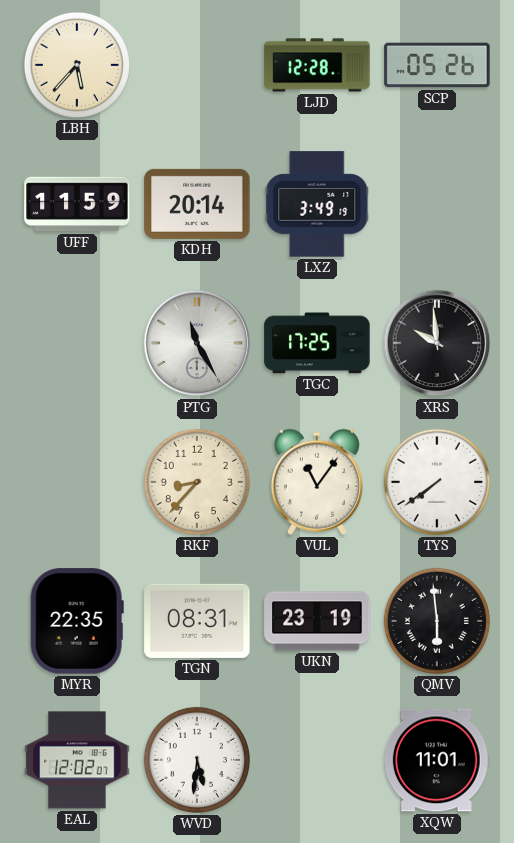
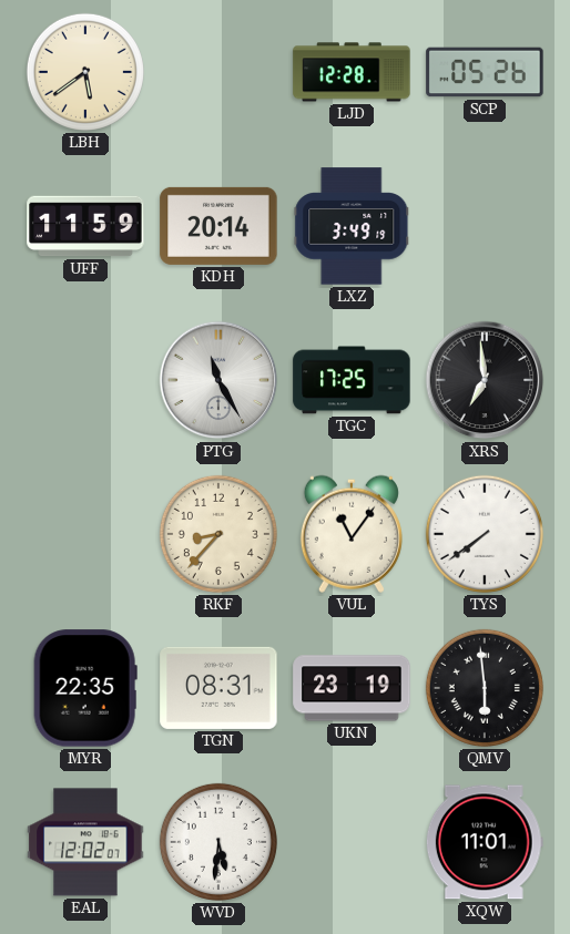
LBH: 5:37 -> 5:39 (85, 72)
XRS: 9:59 -> 6:59 (485, 380)
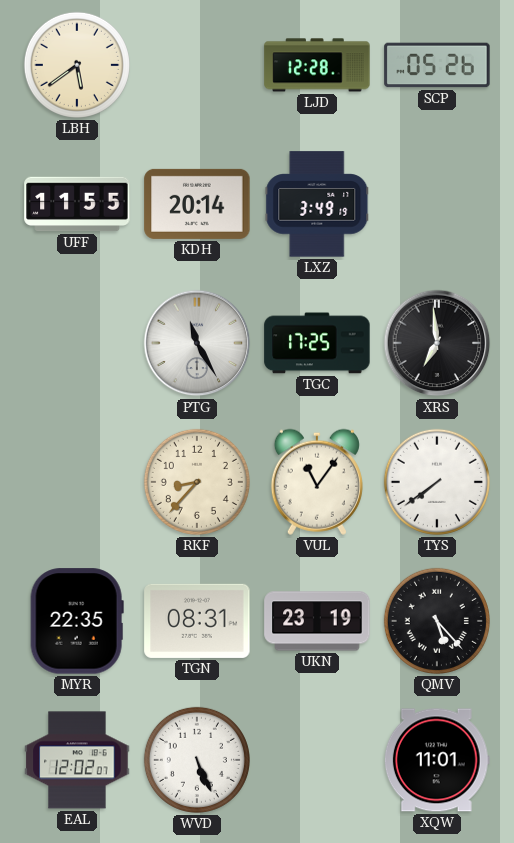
UFF: 11:59 -> 11:55 (77, 204)
QMV: 5:59 -> 5:23 (437, 621)
WVD: 5:31 -> 5:26 (197, 760)
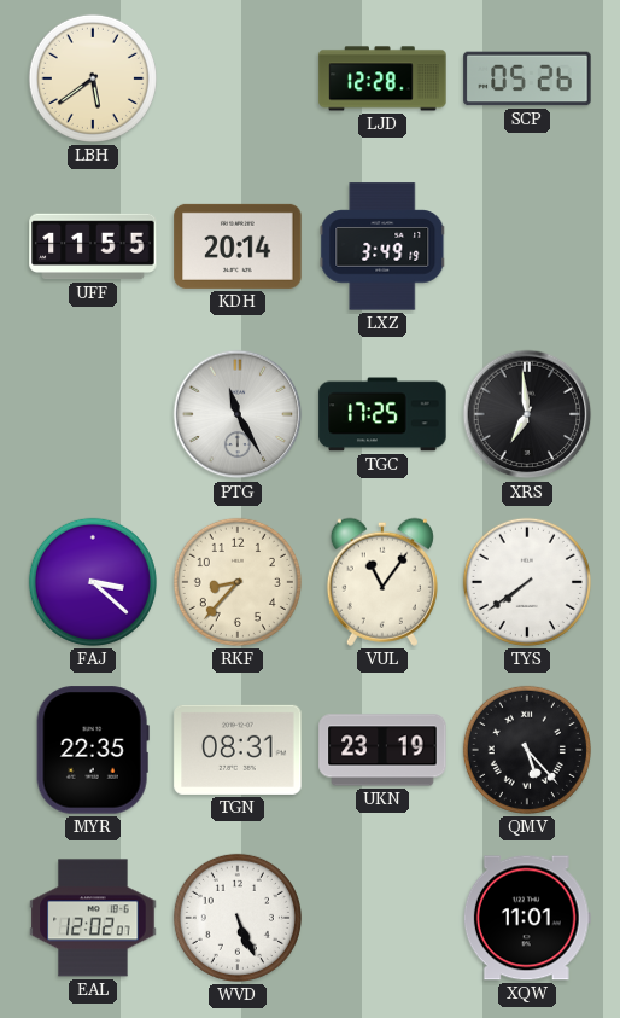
FAJ: none -> 3:22 (93, 582)
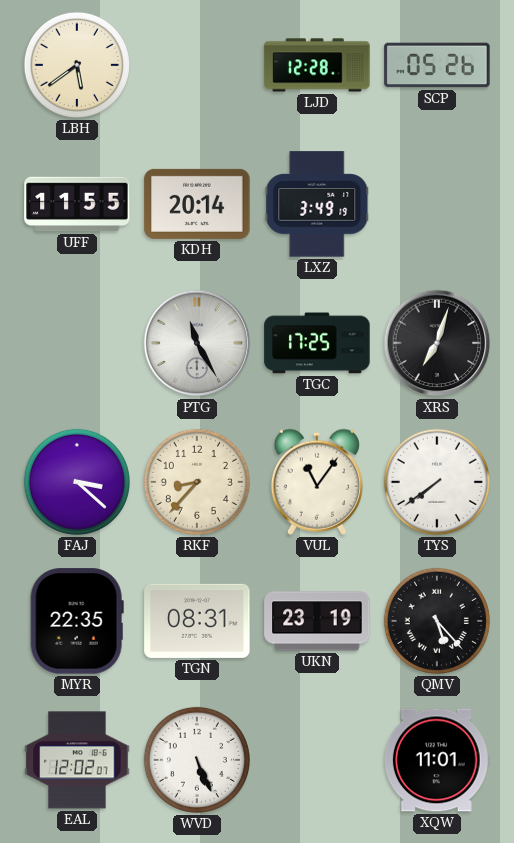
XRS: 6:59 -> 7:03 (437, 343)
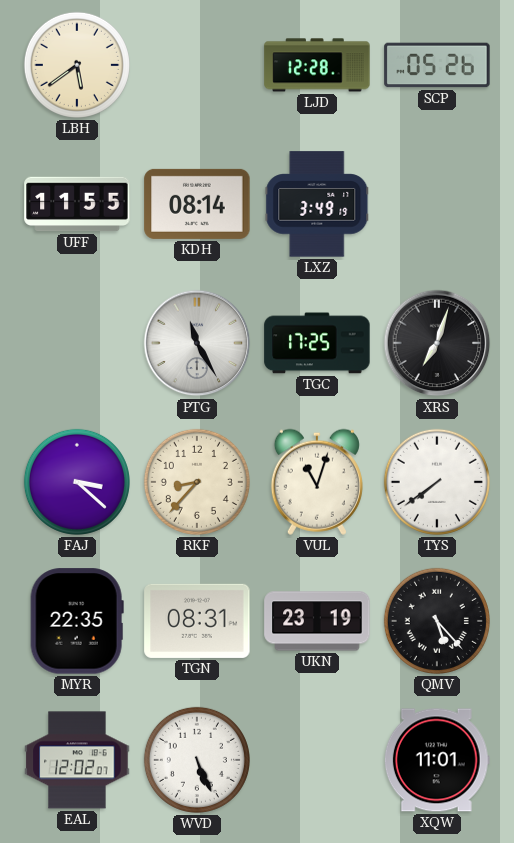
KDH: 20:14 -> 08:14 (197, 204)
VUL: 11:06 -> 11:03 (317, 482)
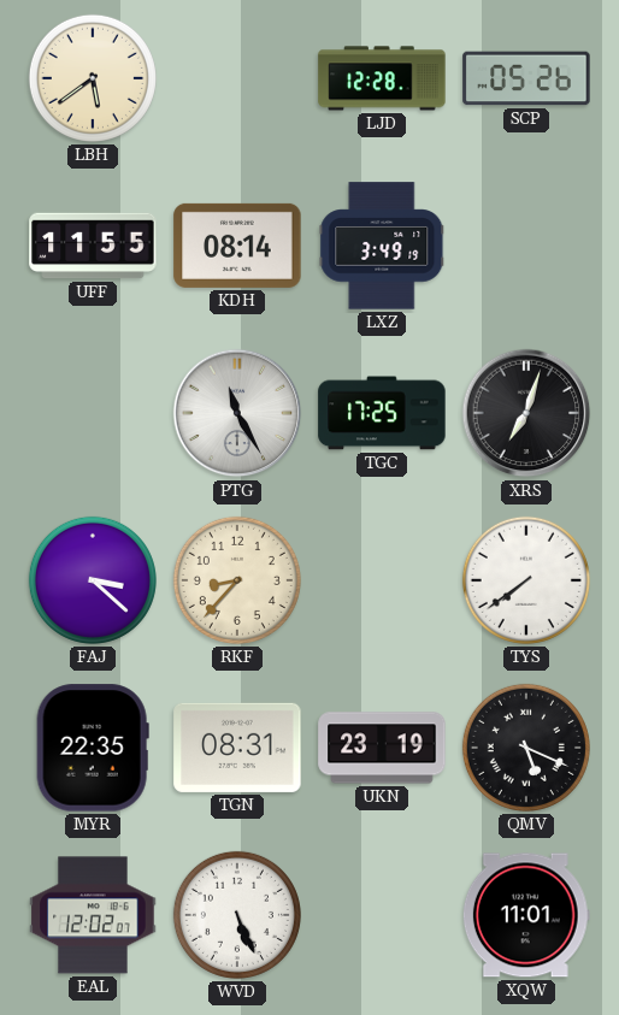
VUL: 11:03 -> none (317, 482)
QMV: 5:23 -> 5:19 (526, 748)
